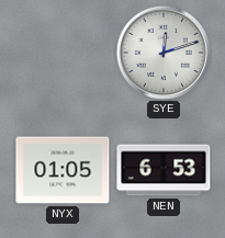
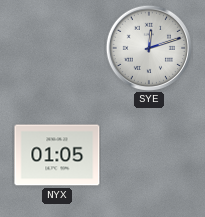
NEN: 6:53 -> none (164, 170)
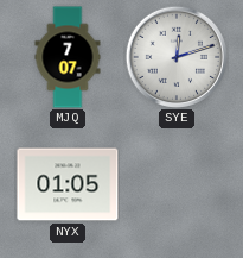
MJQ: none -> 7:07 (68, 57)
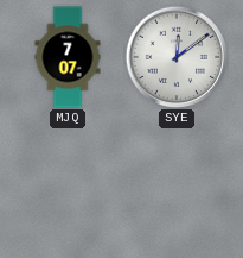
SYE: 12:12 -> 12:09 (177, 57)
NYX: 01:05 -> none (68, 184)
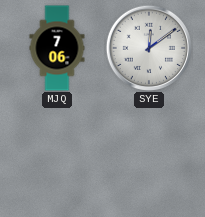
MJQ: 7:07 -> 7:06 (57, 48)
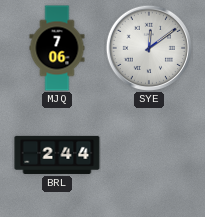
BRL: none -> 2:44 (57, 155)
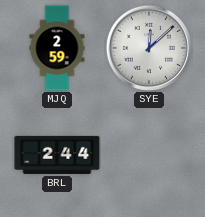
MJQ: 7:06 -> 2:59 (57, 48)
SYE: 12:09 -> 12:08 (149, 48)
